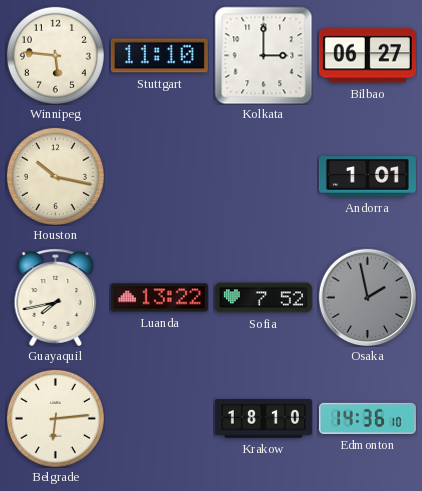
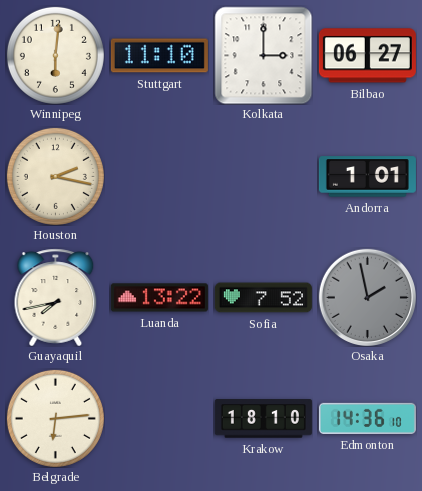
Winnipeg: 5:46 -> 6:01 (55, 55)
Houston: 10:17 -> 2:17 (55, 176)
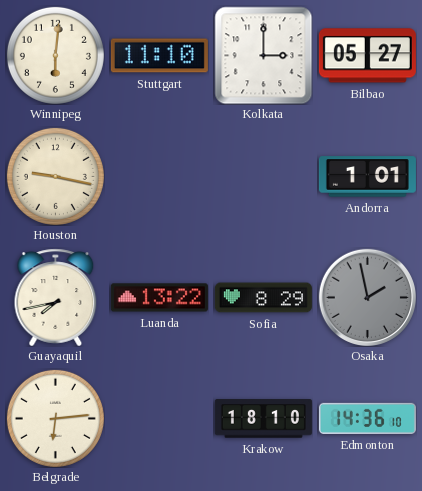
Bilbao: 06:27 -> 05:27 (367, 56)
Houston: 2:17 -> 9:17 (55, 176)
Sofia: 7:52 -> 8:29 (263, 298)
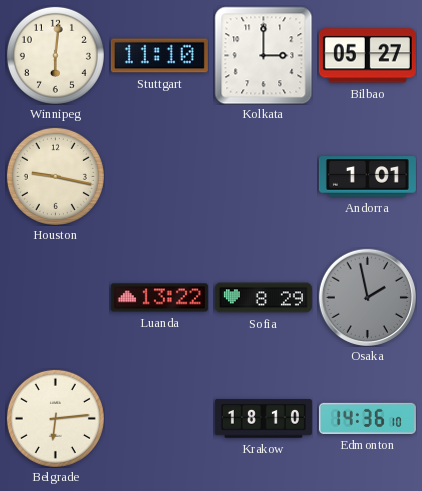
Guayaquil: 7:43 -> none (56, 297)
